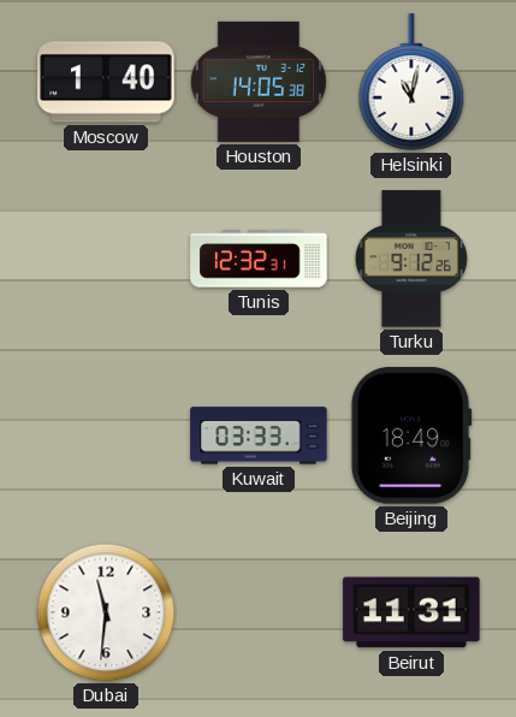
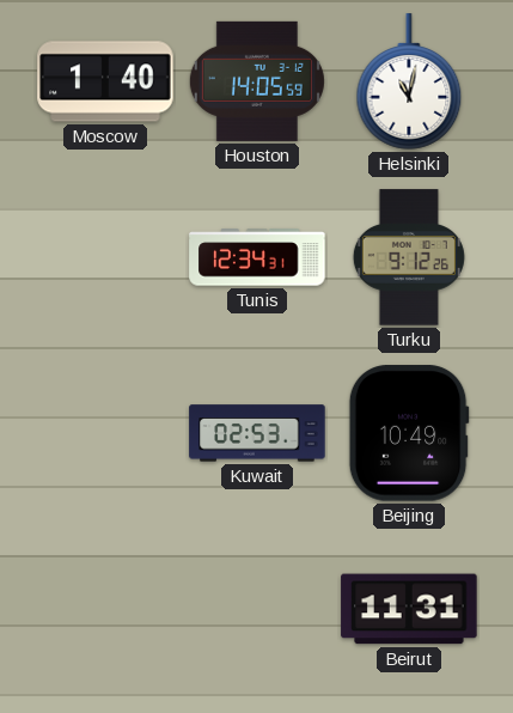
Houston: 14:05:38 -> 14:05:59 (257, 81)
Tunis: 12:32 -> 12:34 (257, 257)
Kuwait: 03:33 -> 02:53 (257, 433)
Beijing: 18:49 -> 10:49 (409, 433)
Dubai: 11:31 -> none (106, 612)
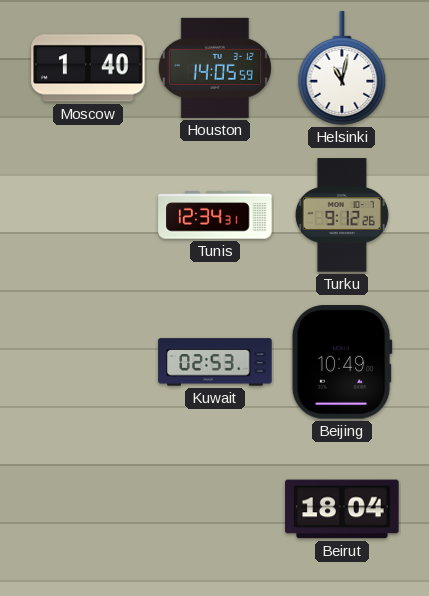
Beirut: 11:31 -> 18:04 (342, 509)
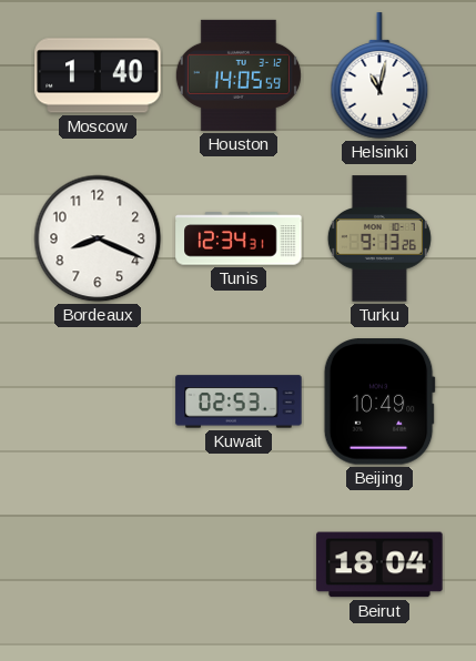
Bordeaux: none -> 8:19 (98, 238)
Turku: 9:12 -> 9:13 (379, 238)
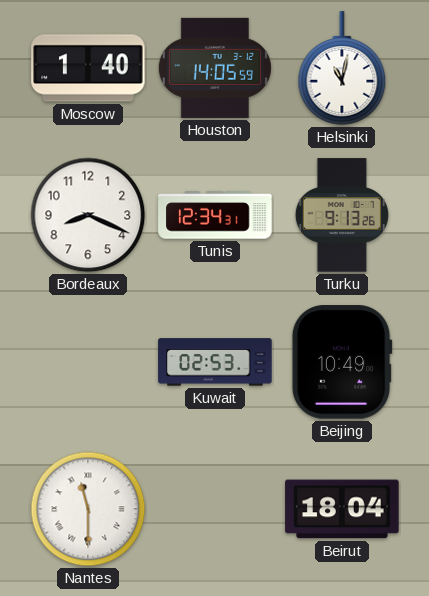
Nantes: none -> 11:30 (88, 509)
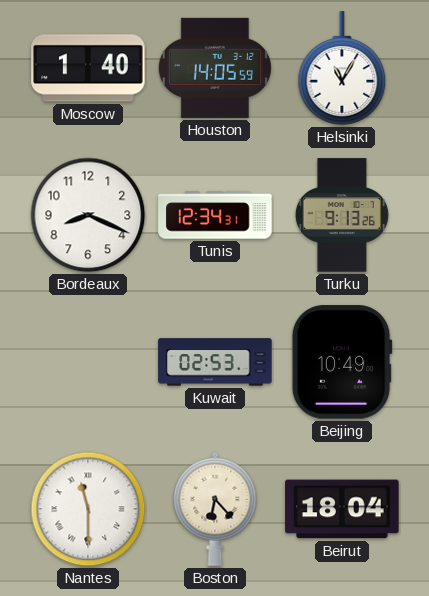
Helsinki: 11:02 -> 11:05 (342, 68)
Boston: none -> 6:23 (215, 509)
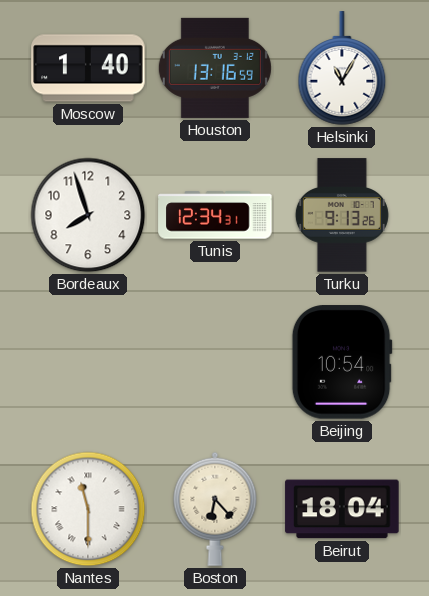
Houston: 14:05 -> 13:16 (215, 68)
Bordeaux: 8:19 -> 7:57 (88, 215)
Kuwait: 02:53 -> none (215, 362)
Beijing: 10:49 -> 10:54 (342, 362)
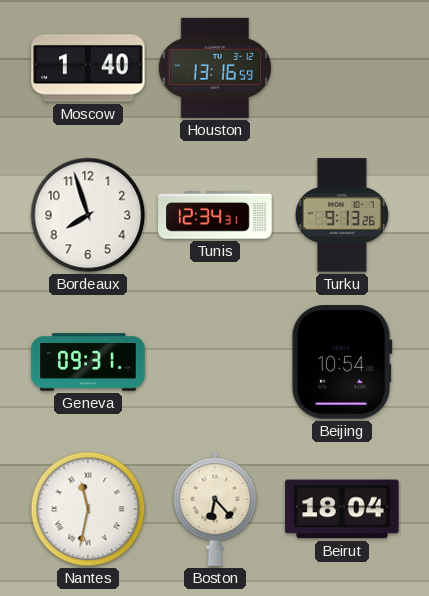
Helsinki: 11:05 -> none (342, 68)
Geneva: none -> 09:31 (88, 362)
Nantes: 11:30 -> 11:32 (88, 509)
